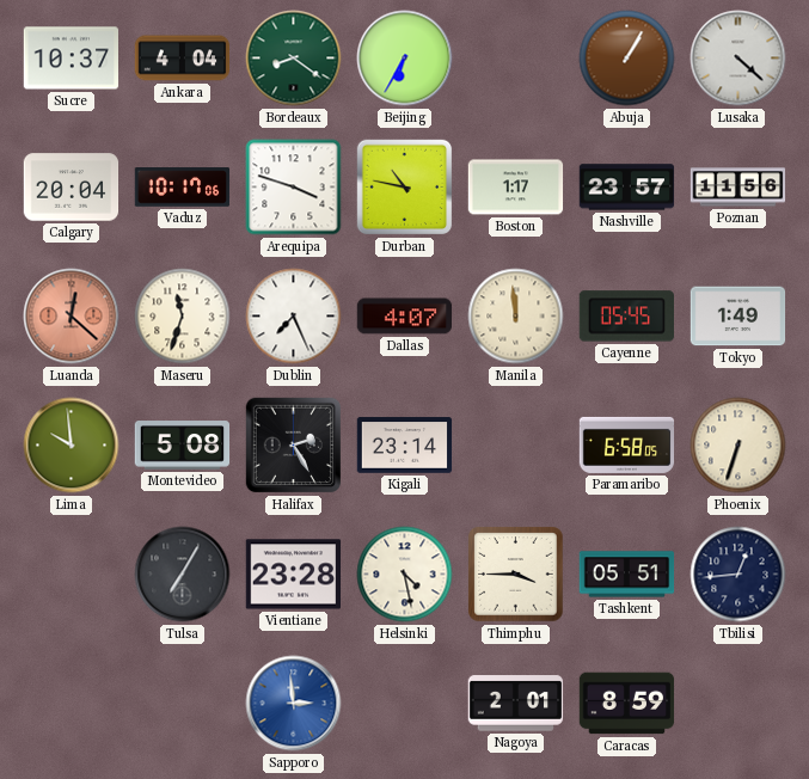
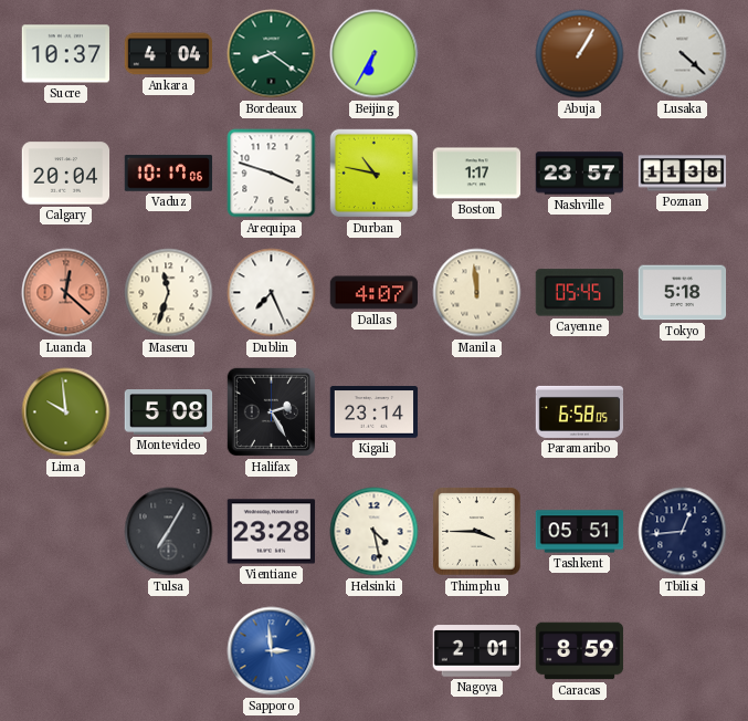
Poznan: 11:56 -> 11:38 (683, 174)
Tokyo: 1:49 -> 5:18 (683, 293)
Phoenix: 6:33 -> none (738, 446)
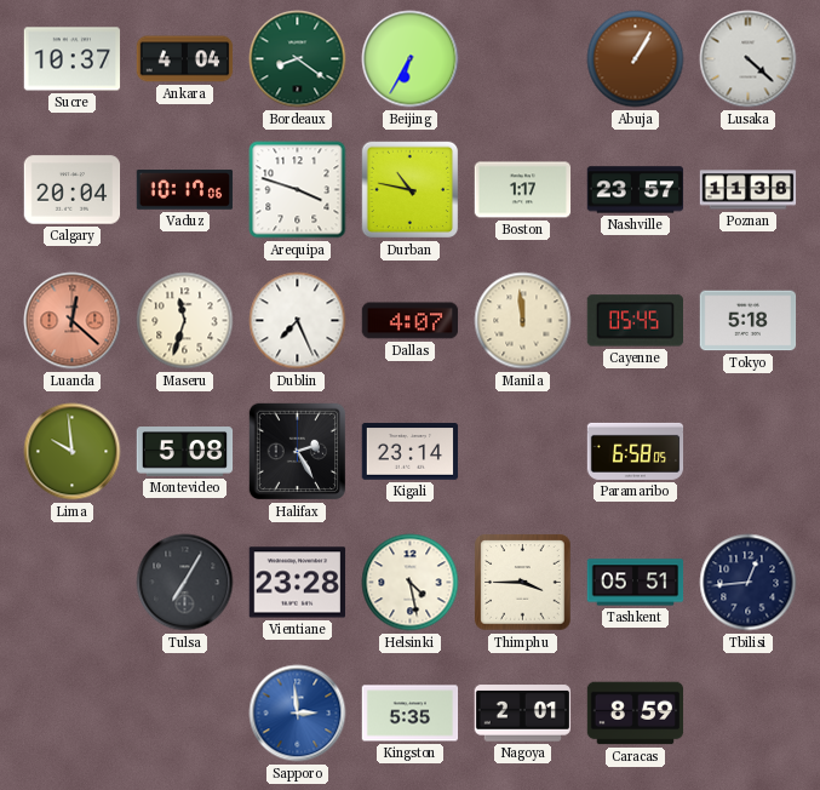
Kingston: none -> 5:35 (411, 714)
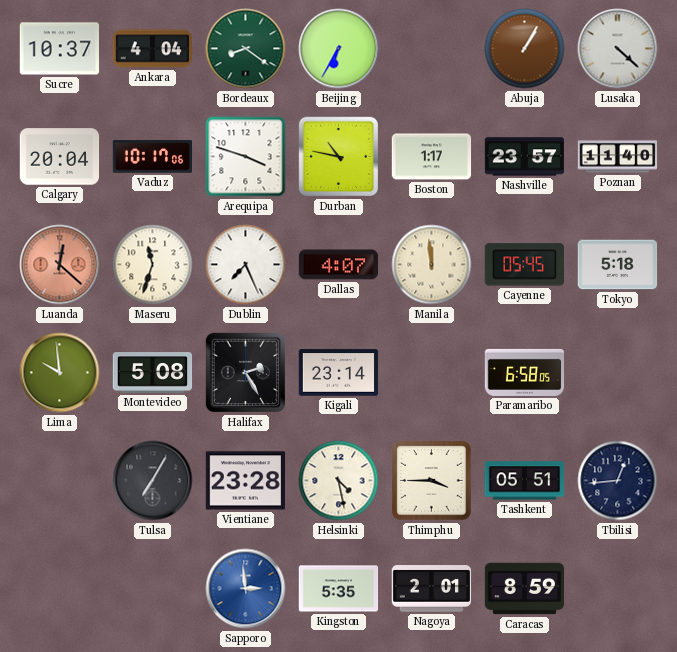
Poznan: 11:38 -> 11:40 (618, 157)
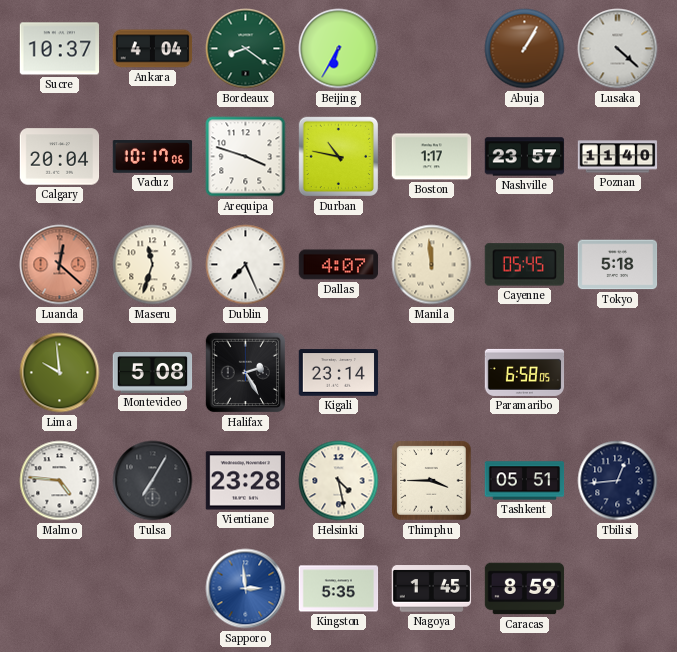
Malmo: none -> 4:46 (60, 481)
Nagoya: 2:01 -> 1:45 (432, 589)
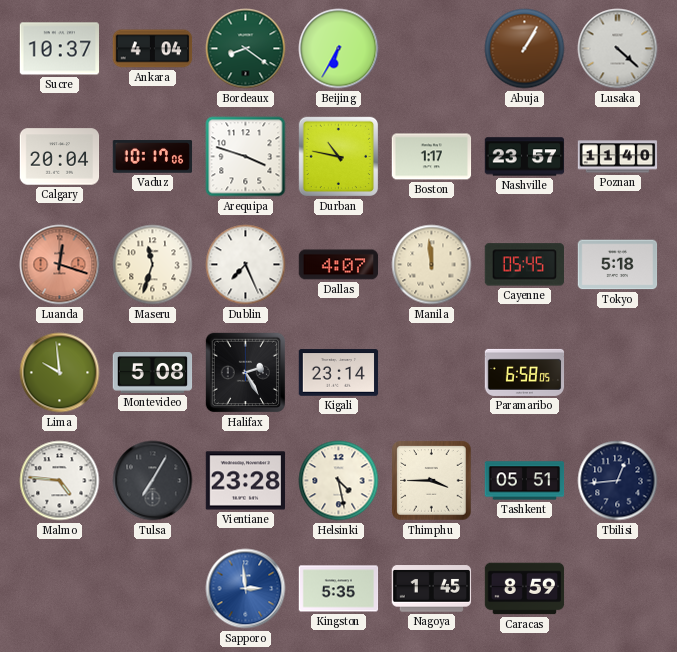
Luanda: 12:22 -> 12:18 (60, 265)
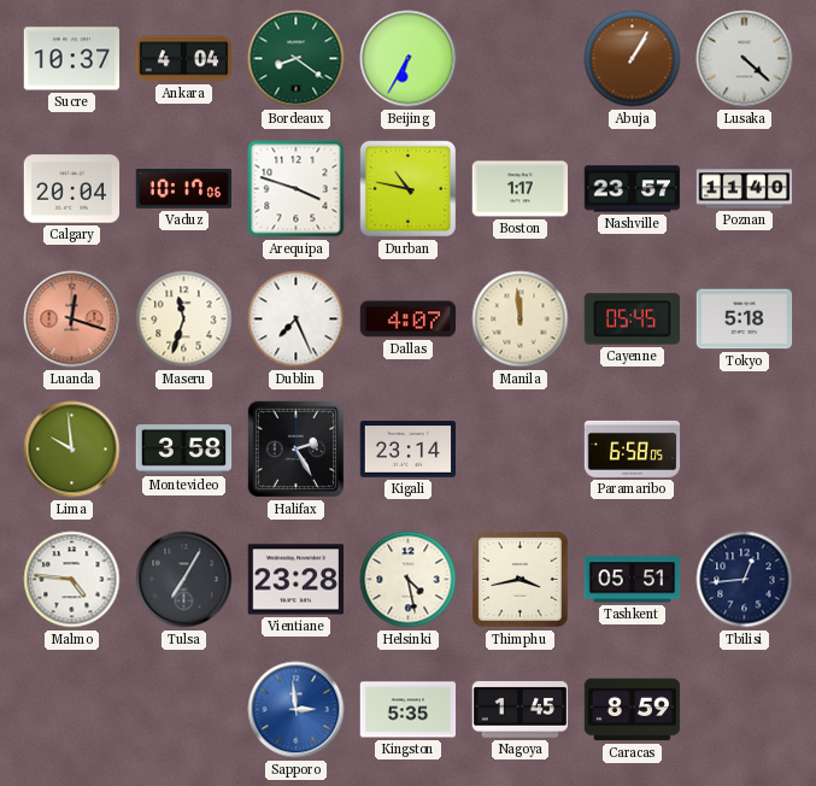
Montevideo: 5:08 -> 3:58 (184, 450)
Thimphu: 3:45 -> 3:43 (521, 580)
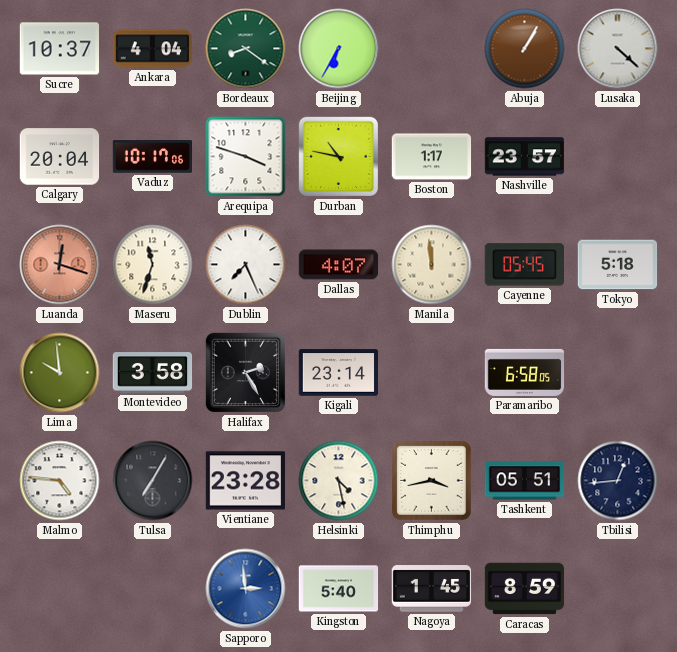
Poznan: 11:40 -> none (745, 189)
Kingston: 5:35 -> 5:40 (339, 589)
